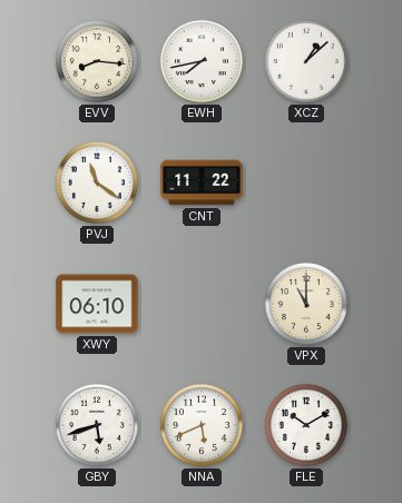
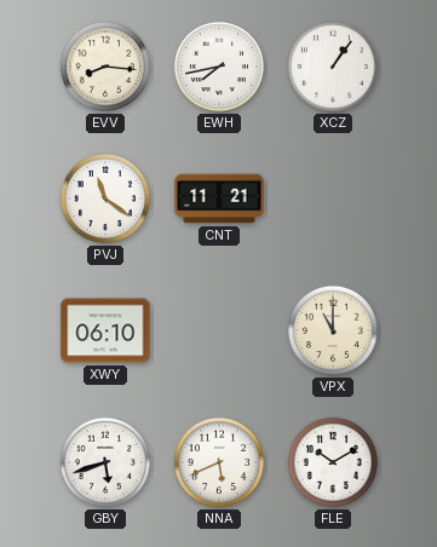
XCZ: 1:08 -> 1:06 (333, 67)
CNT: 11:22 -> 11:21 (219, 198)
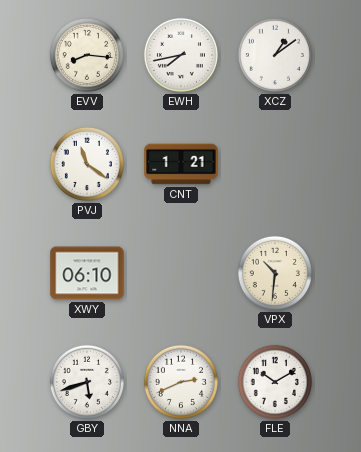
XCZ: 1:06 -> 1:09 (275, 55)
CNT: 11:21 -> 1:21 (181, 164)
VPX: 11:00 -> 10:31 (275, 273)
NNA: 5:41 -> 2:41 (181, 382)
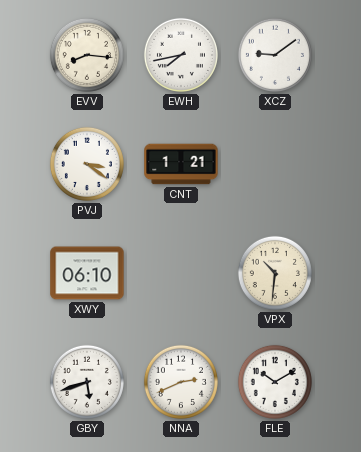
XCZ: 1:09 -> 9:09 (275, 55)
PVJ: 11:21 -> 3:21 (87, 164)
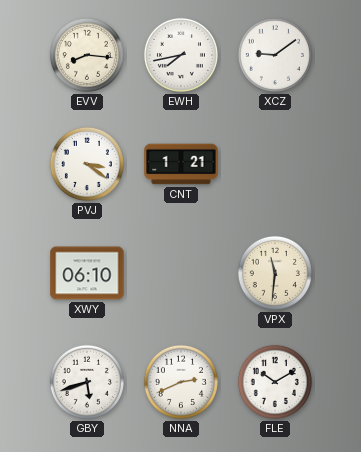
VPX: 10:31 -> 11:31 (275, 273)
